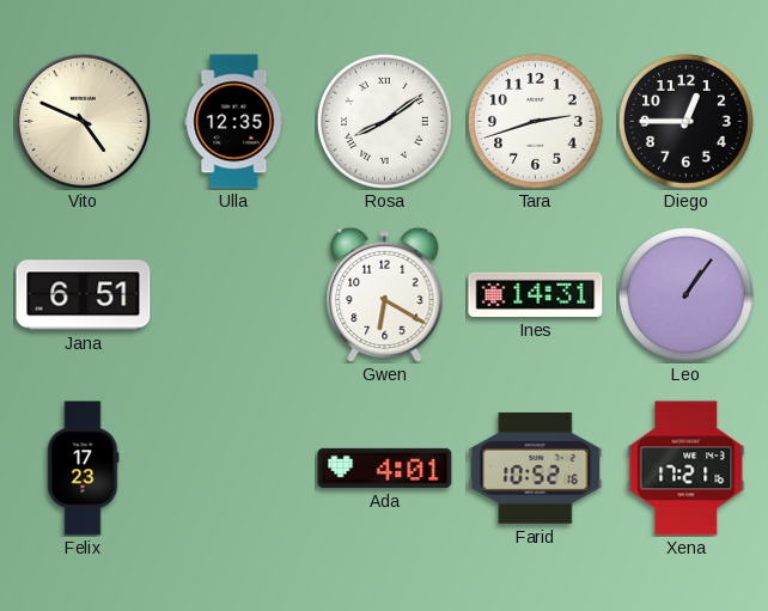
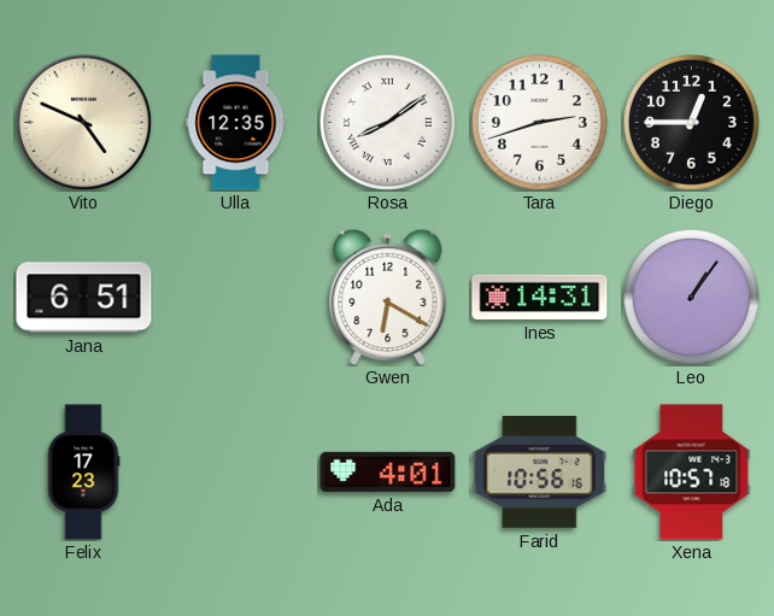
Farid: 10:52 -> 10:56 (540, 473)
Xena: 17:21 -> 10:57 (692, 473)
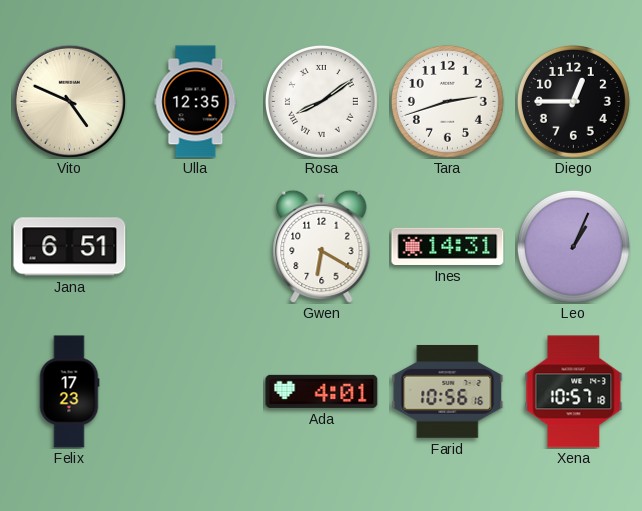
Leo: 1:06 -> 1:04 (573, 246)
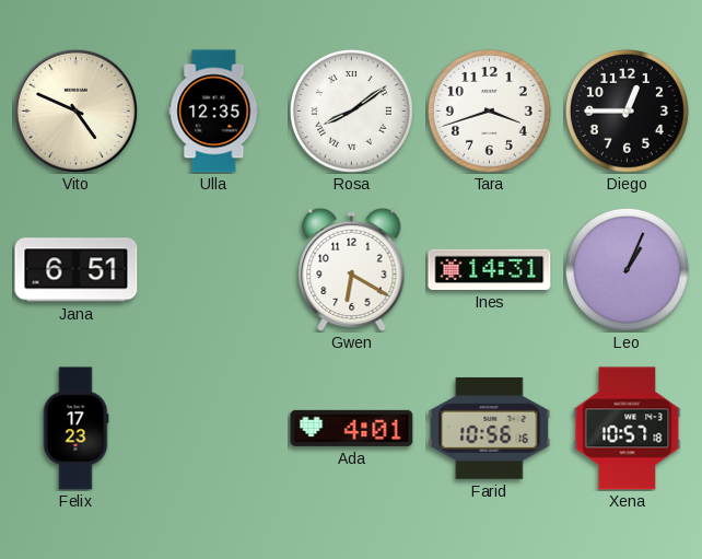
Tara: 2:42 -> 3:42 (489, 110)
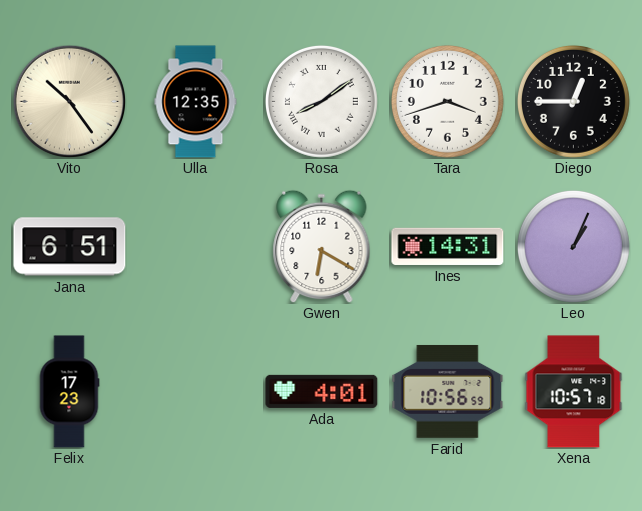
Vito: 4:49 -> 10:24 (69, 101)
Farid: 10:56:16 -> 10:56:59 (448, 392)
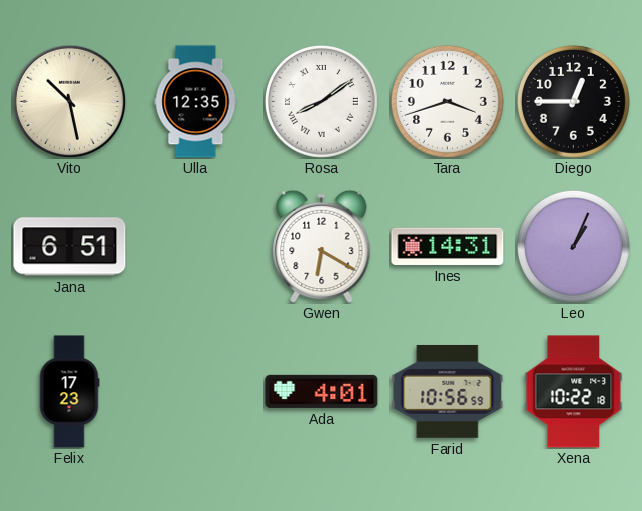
Vito: 10:24 -> 10:28 (69, 101)
Xena: 10:57 -> 10:22 (574, 392)
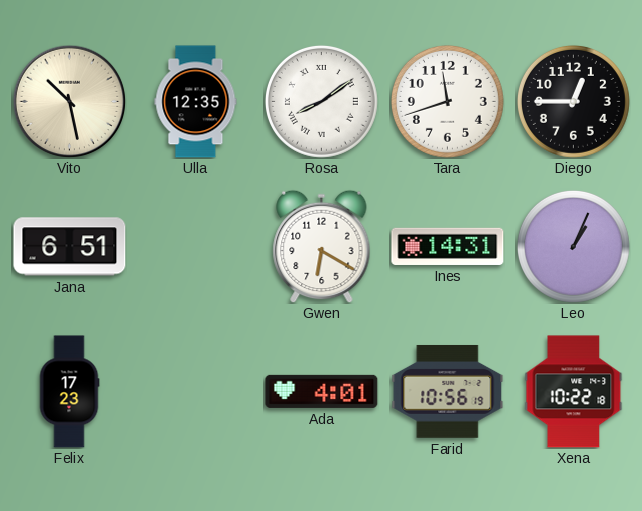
Tara: 3:42 -> 11:42 (447, 101)
Farid: 10:56:59 -> 10:56:19 (448, 392)
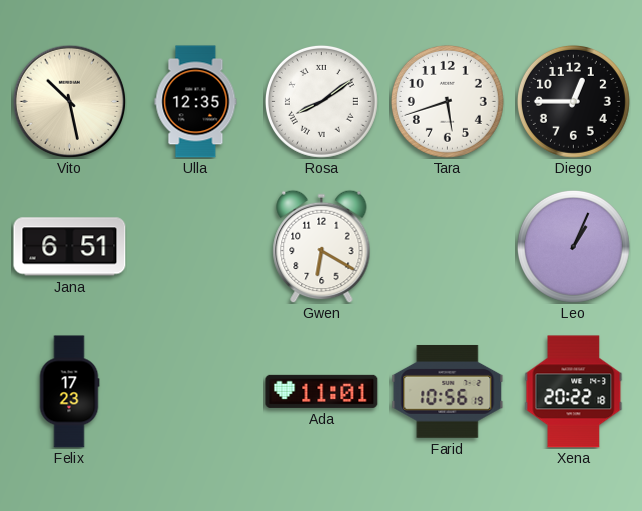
Tara: 11:42 -> 5:42 (447, 101)
Ines: 14:31 -> none (448, 246)
Ada: 4:01 -> 11:01 (322, 391)
Xena: 10:22 -> 20:22 (574, 392)
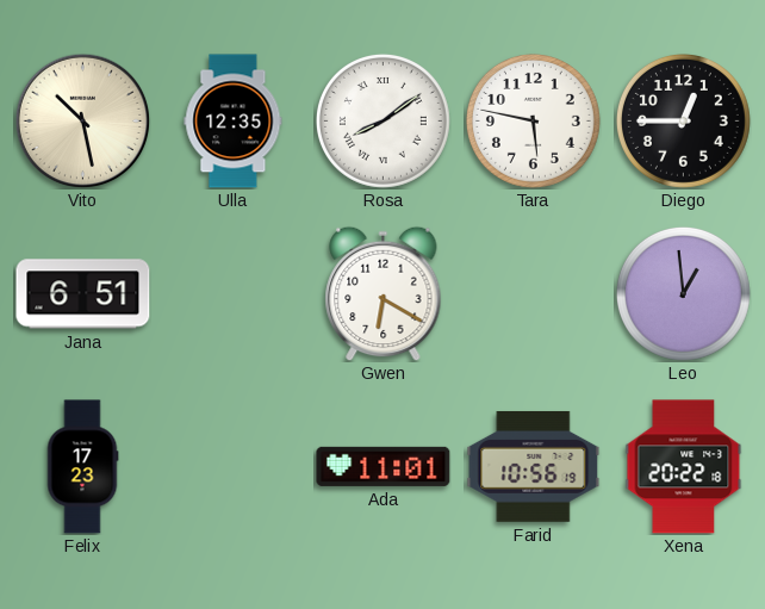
Tara: 5:42 -> 5:47 (533, 120)
Leo: 1:04 -> 12:59 (683, 293)
